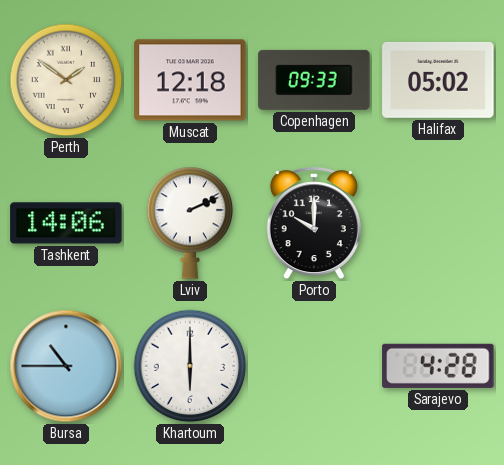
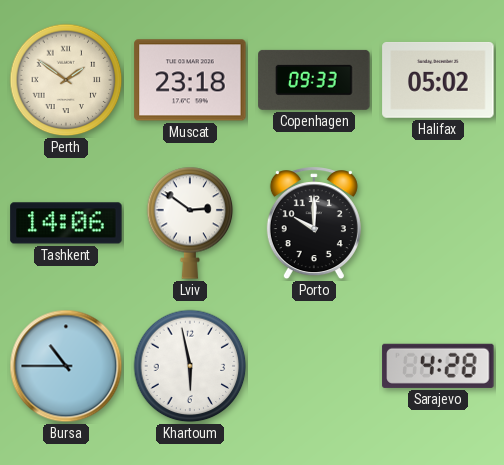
Muscat: 12:18 -> 23:18 (190, 80)
Lviv: 2:11 -> 2:51 (190, 223)
Khartoum: 6:00 -> 5:58 (190, 366)
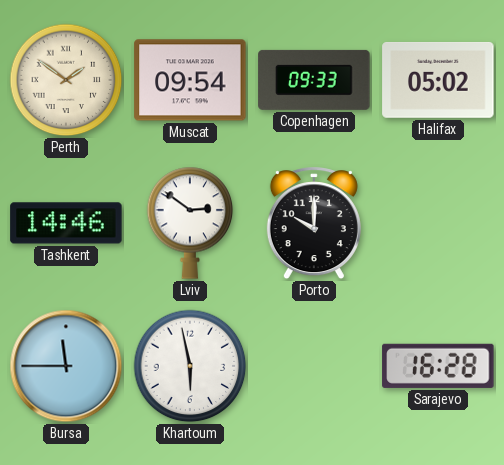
Muscat: 23:18 -> 09:54 (190, 80)
Tashkent: 14:06 -> 14:46 (66, 223)
Bursa: 10:45 -> 11:45 (66, 366)
Sarajevo: 4:28 -> 16:28 (438, 366)
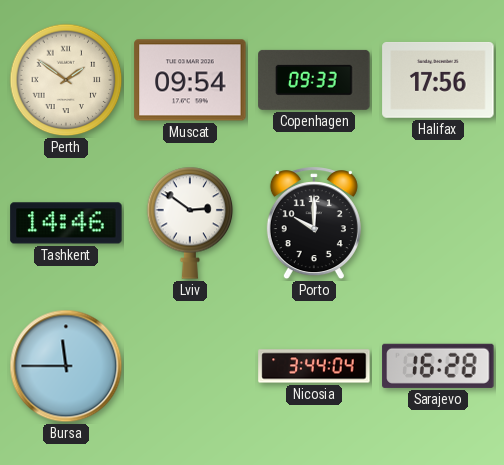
Halifax: 05:02 -> 17:56 (438, 80)
Khartoum: 5:58 -> none (190, 366)
Nicosia: none -> 3:44 (314, 366)
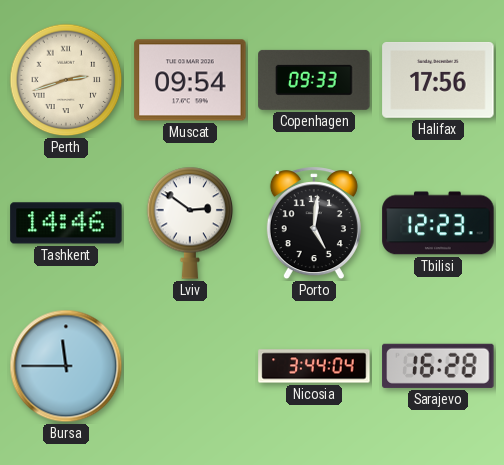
Perth: 1:51 -> 2:42 (66, 80)
Porto: 10:00 -> 5:01 (314, 224)
Tbilisi: none -> 12:23 (438, 223)
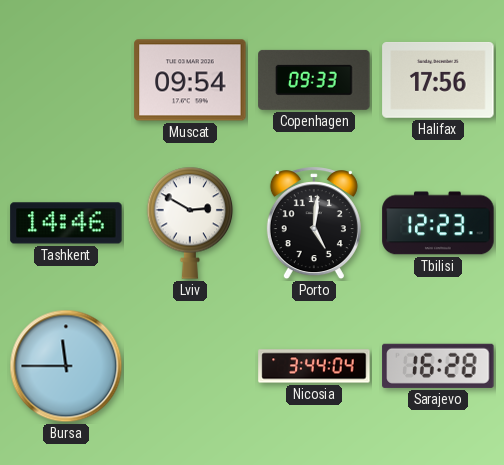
Perth: 2:42 -> none (66, 80)
Lviv: 2:51 -> 2:50 (190, 223)
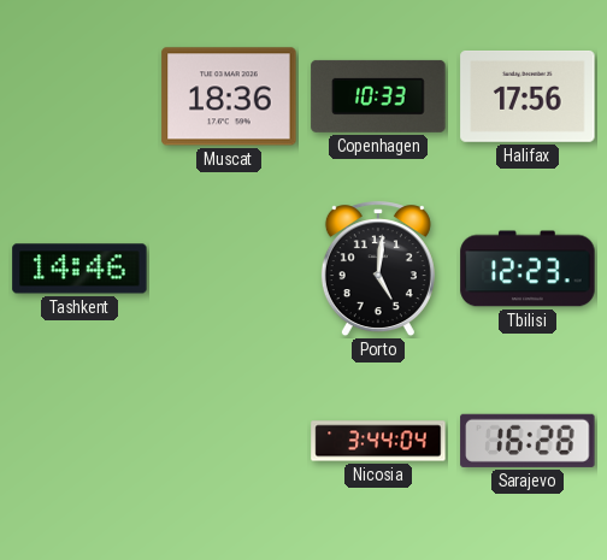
Muscat: 09:54 -> 18:36 (229, 96)
Copenhagen: 09:33 -> 10:33 (378, 96)
Lviv: 2:50 -> none (190, 223)
Bursa: 11:45 -> none (66, 366)
